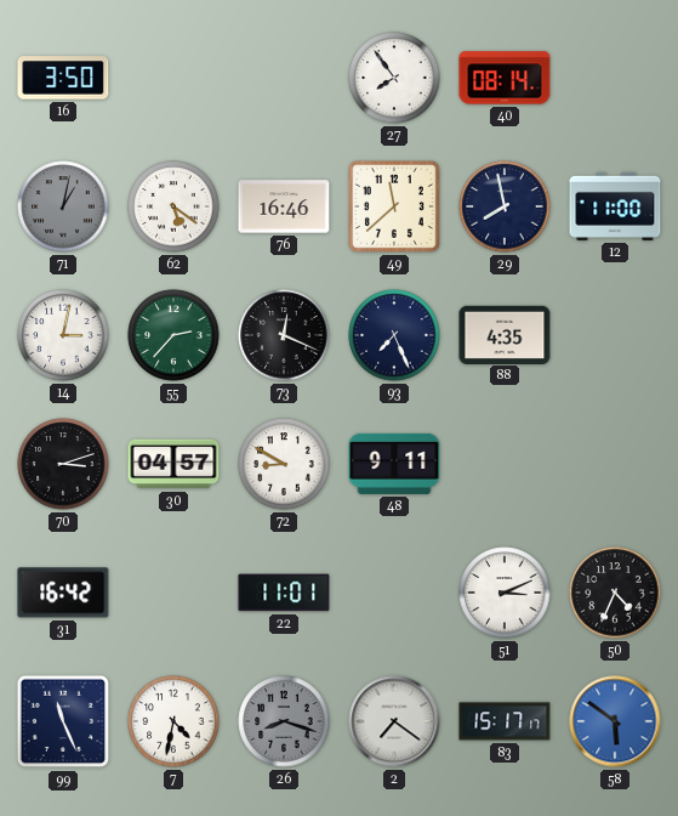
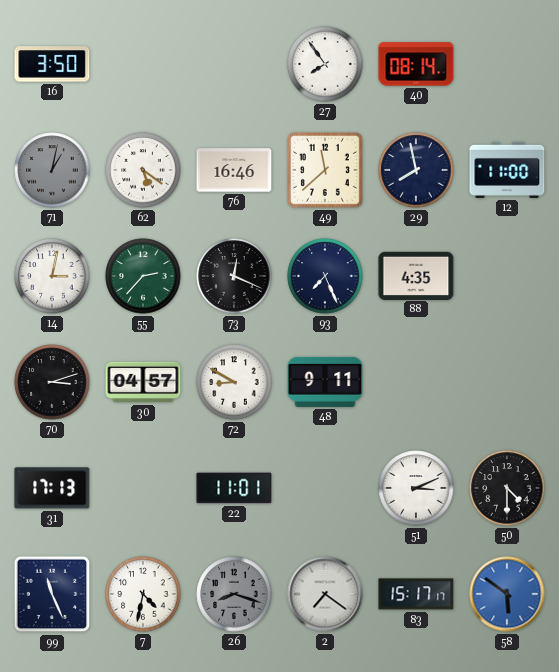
31: 16:42 -> 17:13 (52, 488)
50: 4:34 -> 4:30 (507, 488)
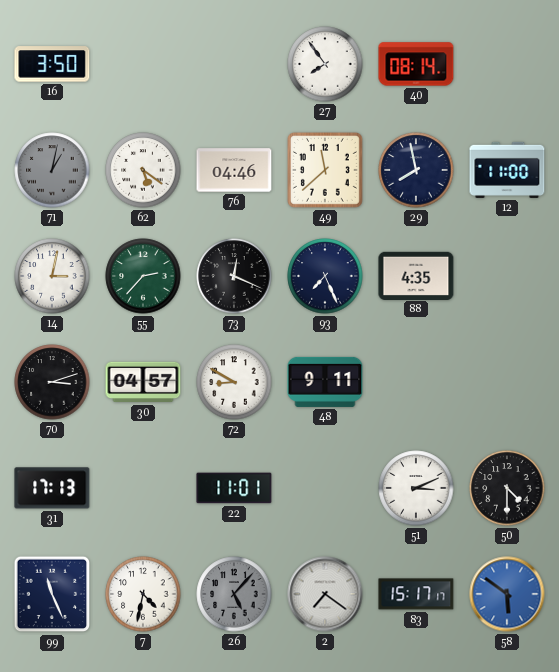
76: 16:46 -> 04:46 (234, 170)
26: 8:18 -> 5:07 (234, 594)
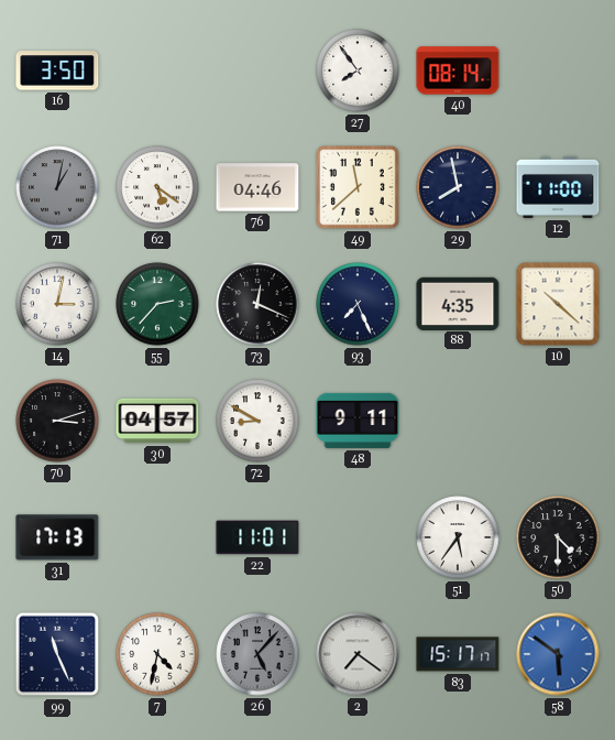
10: none -> 10:22 (558, 304)
51: 3:11 -> 5:36 (458, 537)
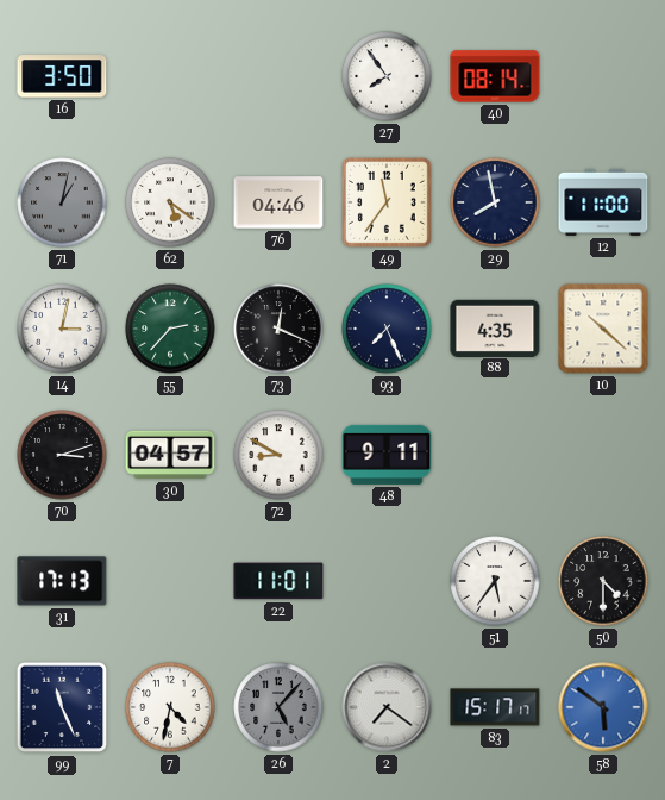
49: 11:38 -> 11:36 (387, 202)
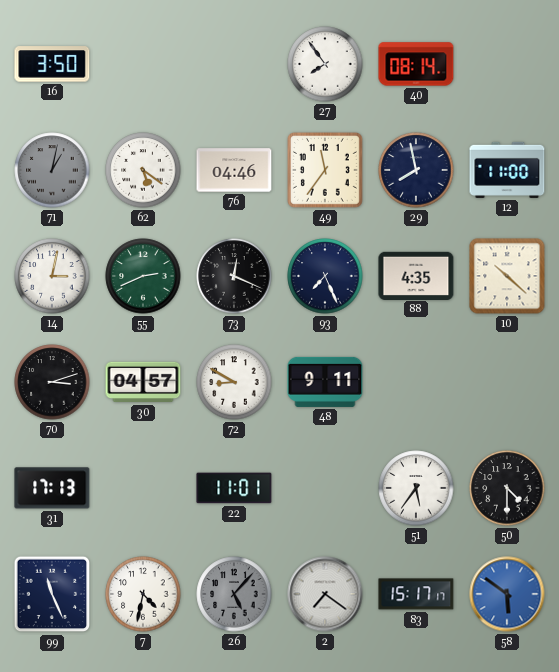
55: 2:37 -> 2:41 (143, 276)
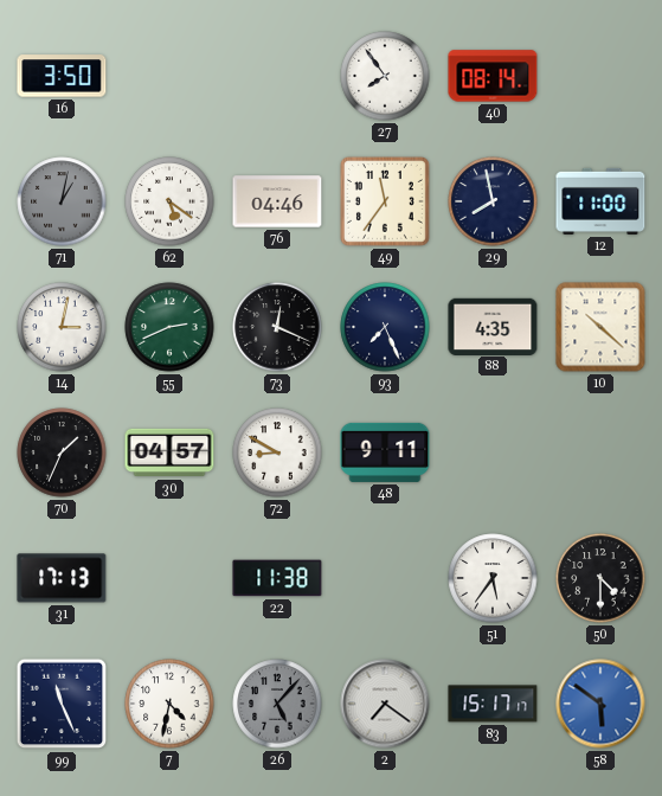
70: 3:12 -> 1:34 (62, 452)
22: 11:01 -> 11:38 (277, 578)
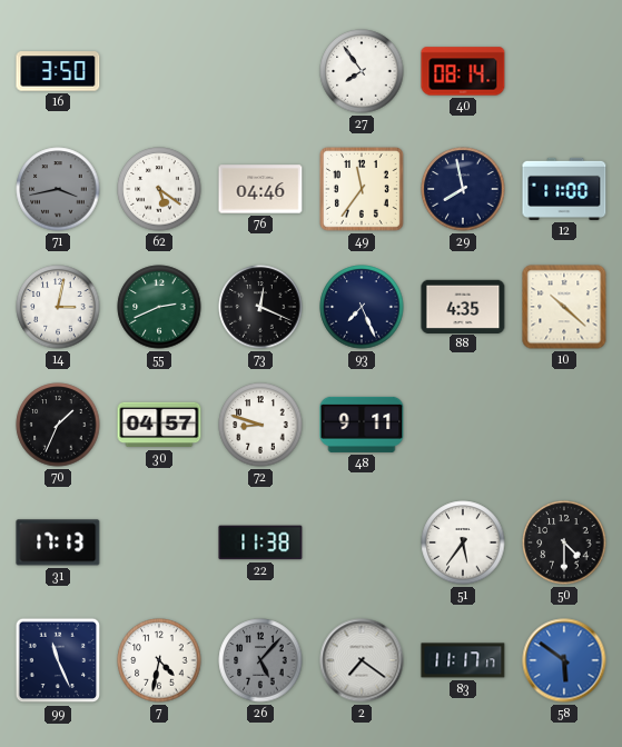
71: 1:02 -> 3:43 (58, 189)
72: 8:50 -> 8:48 (260, 425)
83: 15:17 -> 11:17 (463, 660)
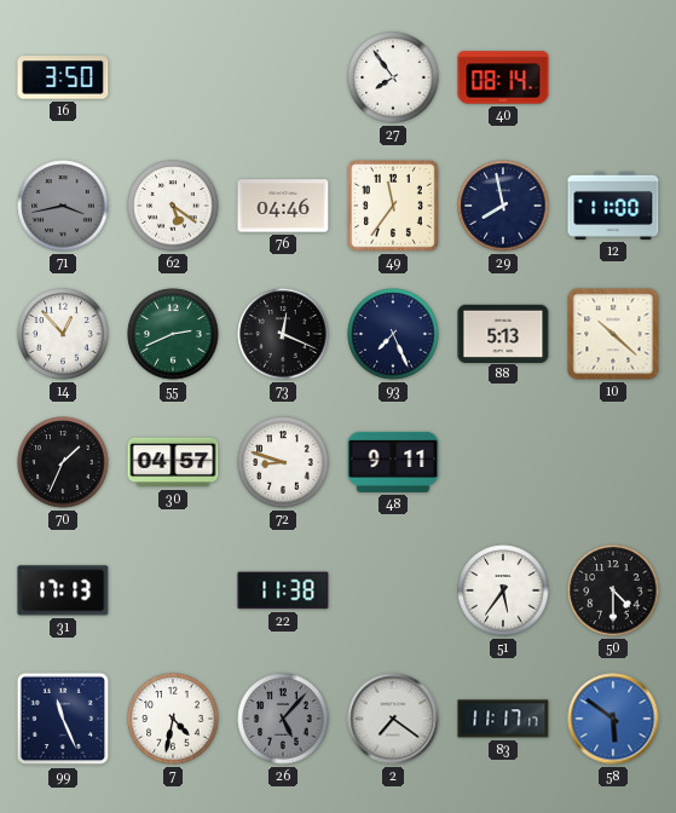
14: 3:02 -> 12:53 (63, 334)
88: 4:35 -> 5:13 (503, 333)
